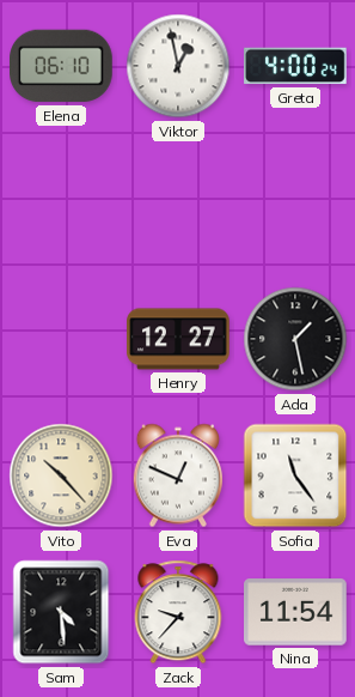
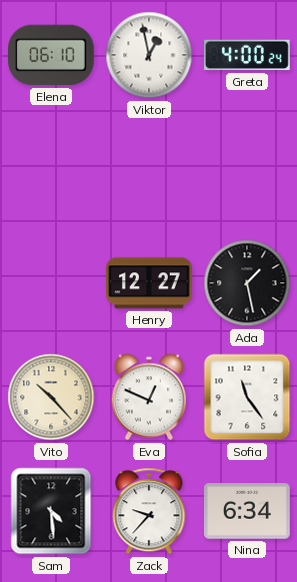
Nina: 11:54 -> 6:34 (248, 511)
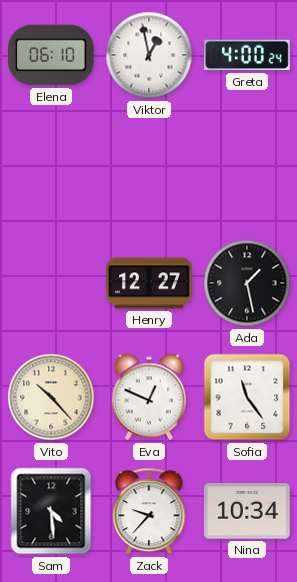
Nina: 6:34 -> 10:34 (248, 511)
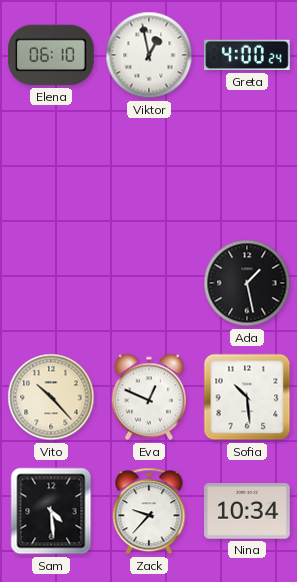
Henry: 12:27 -> none (149, 283)
Sofia: 11:24 -> 10:29 (247, 397)
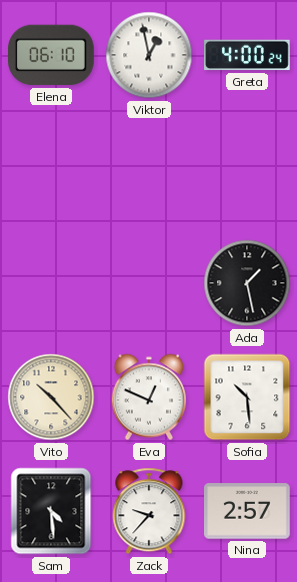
Nina: 10:34 -> 2:57 (248, 511)
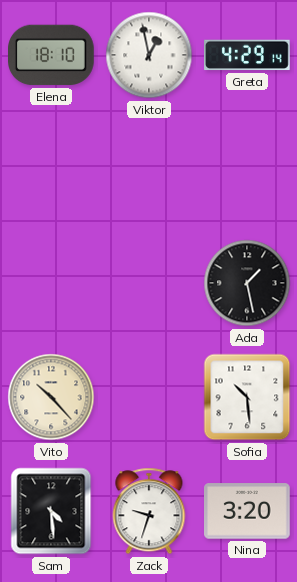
Elena: 06:10 -> 18:10 (52, 55)
Greta: 4:00 -> 4:29 (248, 55)
Eva: 12:49 -> none (148, 397)
Zack: 9:37 -> 9:33 (149, 511)
Nina: 2:57 -> 3:20 (248, 511)
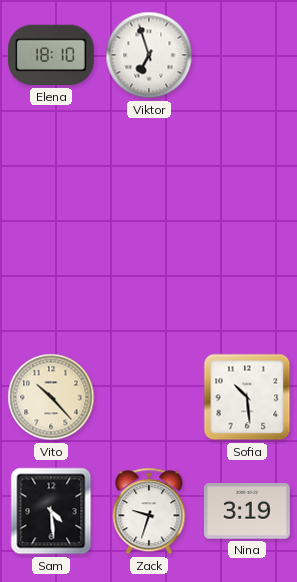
Viktor: 12:58 -> 6:57 (149, 55)
Greta: 4:29 -> none (248, 55)
Ada: 1:28 -> none (247, 283)
Nina: 3:20 -> 3:19 (248, 511)
